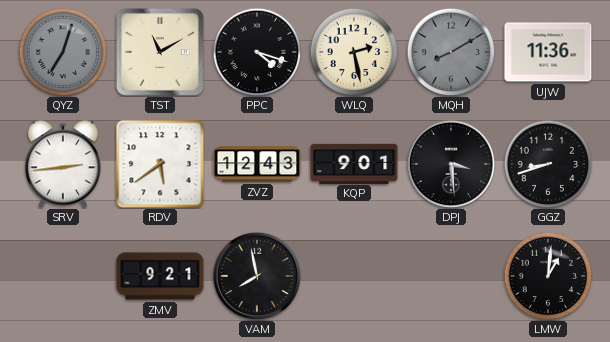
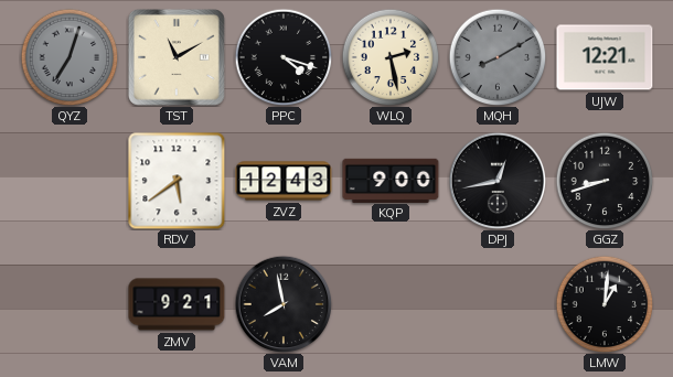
UJW: 11:36 -> 12:21 (605, 57)
SRV: 2:44 -> none (63, 164)
KQP: 9:01 -> 9:00 (391, 180)
DPJ: 3:29 -> 12:43 (498, 181)
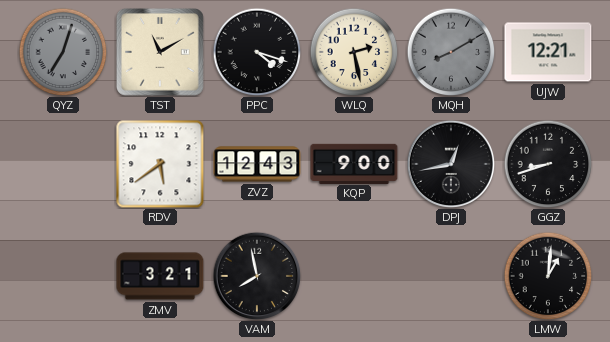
ZMV: 9:21 -> 3:21 (160, 276)
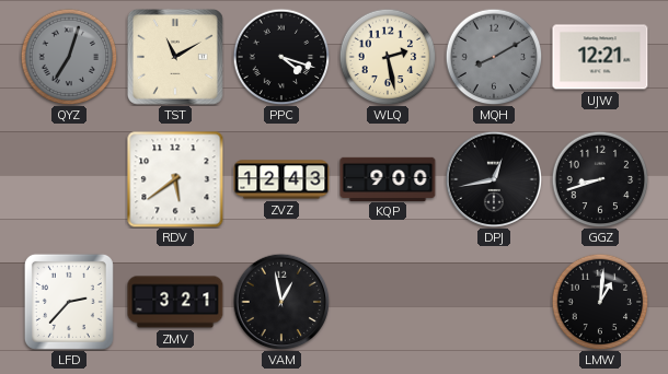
LFD: none -> 2:37 (69, 302)
VAM: 7:58 -> 12:58 (281, 302)
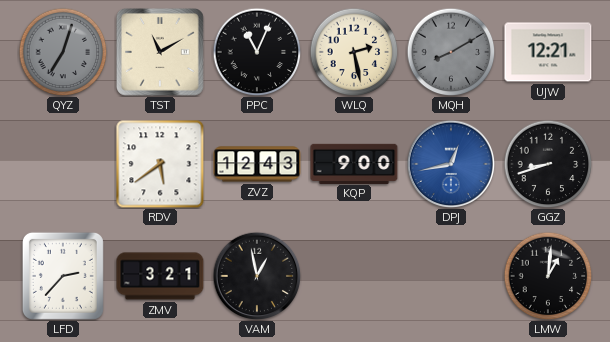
PPC: 4:18 -> 11:04 (257, 52)
DPJ dial: black -> blue (451, 164)
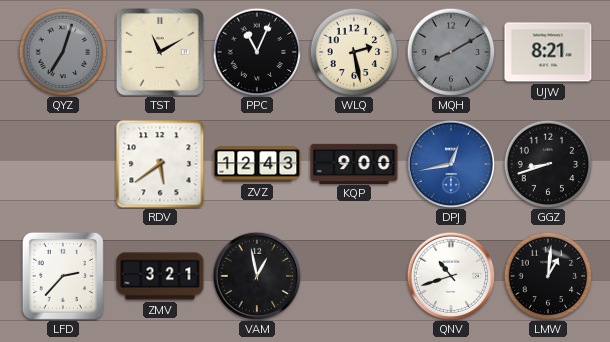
UJW: 12:21 -> 8:21 (548, 52)
QNV: none -> 10:42 (451, 276)
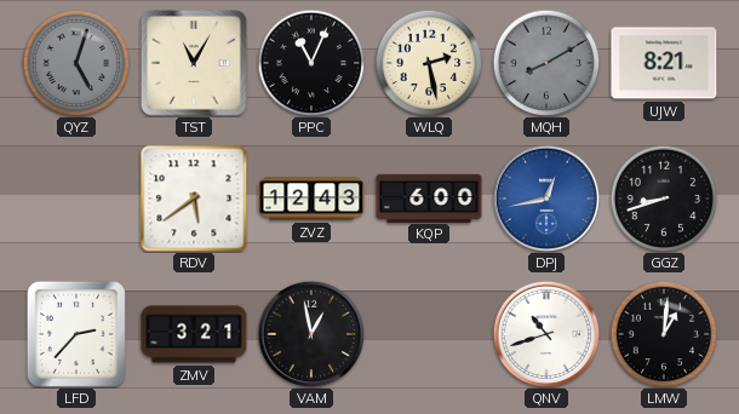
QYZ: 7:03 -> 5:03 (76, 63)
TST: 11:10 -> 11:05 (195, 64)
KQP: 9:00 -> 6:00 (429, 197)
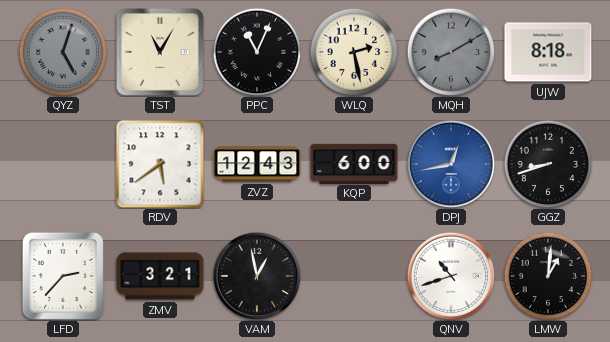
UJW: 8:21 -> 8:18 (548, 52)
